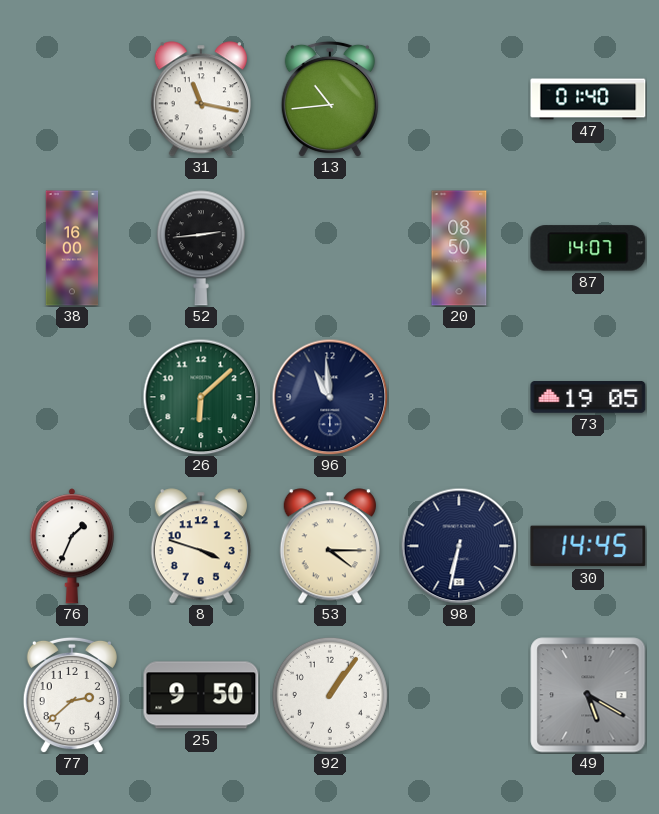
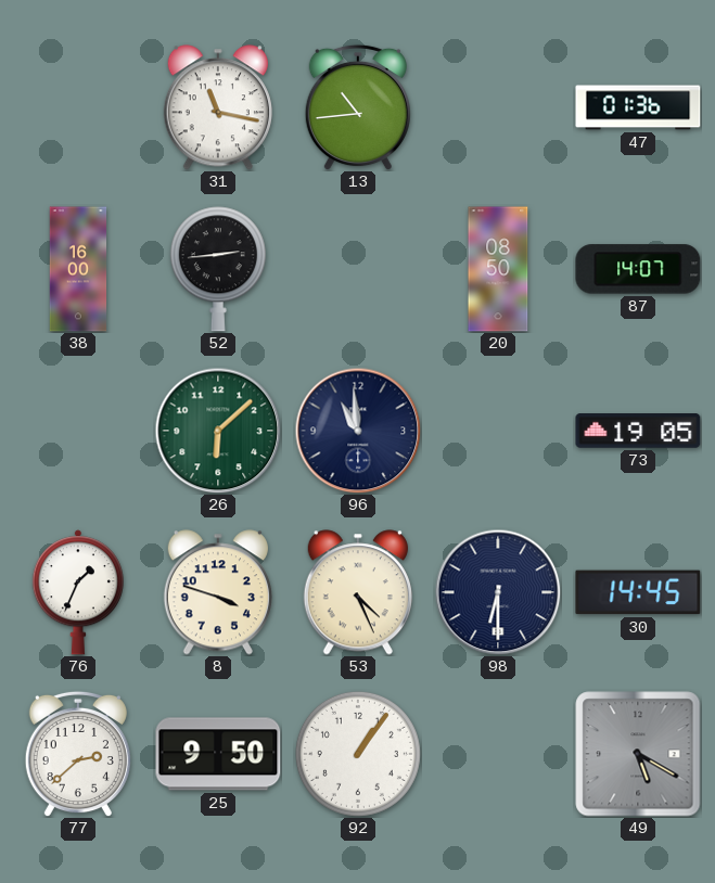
47: 01:40 -> 01:36 (638, 107)
53: 4:15 -> 4:26 (358, 592)
98: 6:32 -> 6:30 (498, 592)
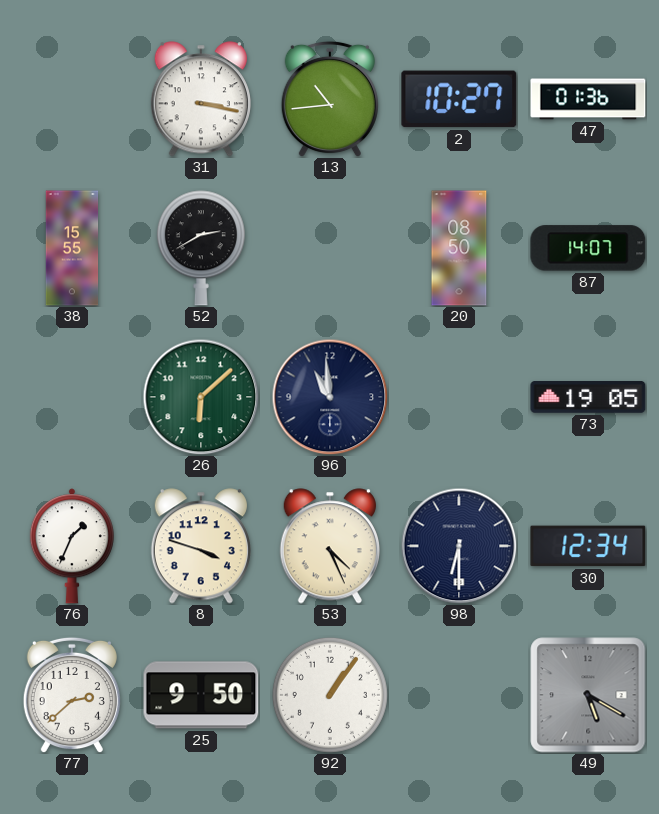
31: 11:17 -> 3:17 (201, 99)
2: none -> 10:27 (459, 99)
38: 16:00 -> 15:55 (72, 248)
52: 2:44 -> 2:40 (201, 248)
30: 14:45 -> 12:34 (588, 546)
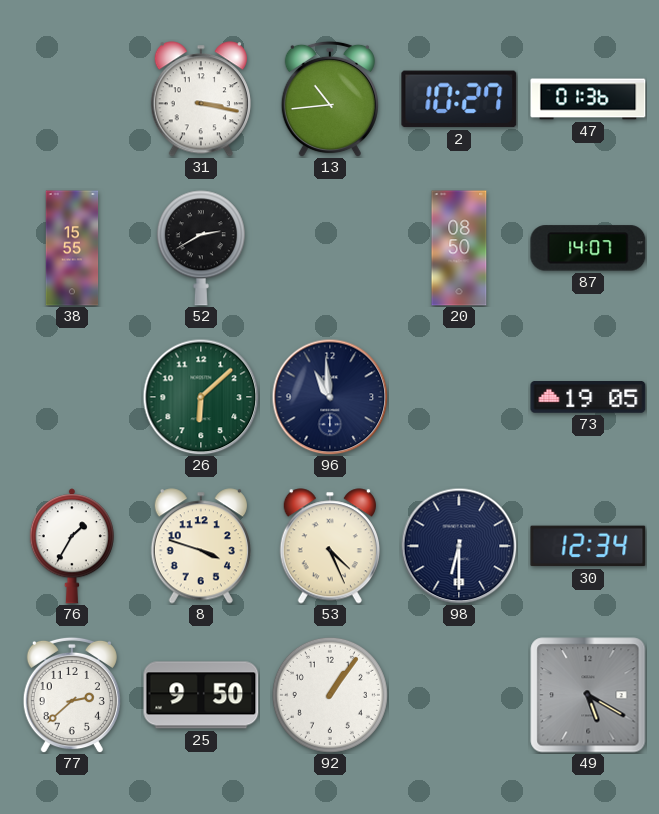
76: 1:34 -> 1:35 (72, 546)
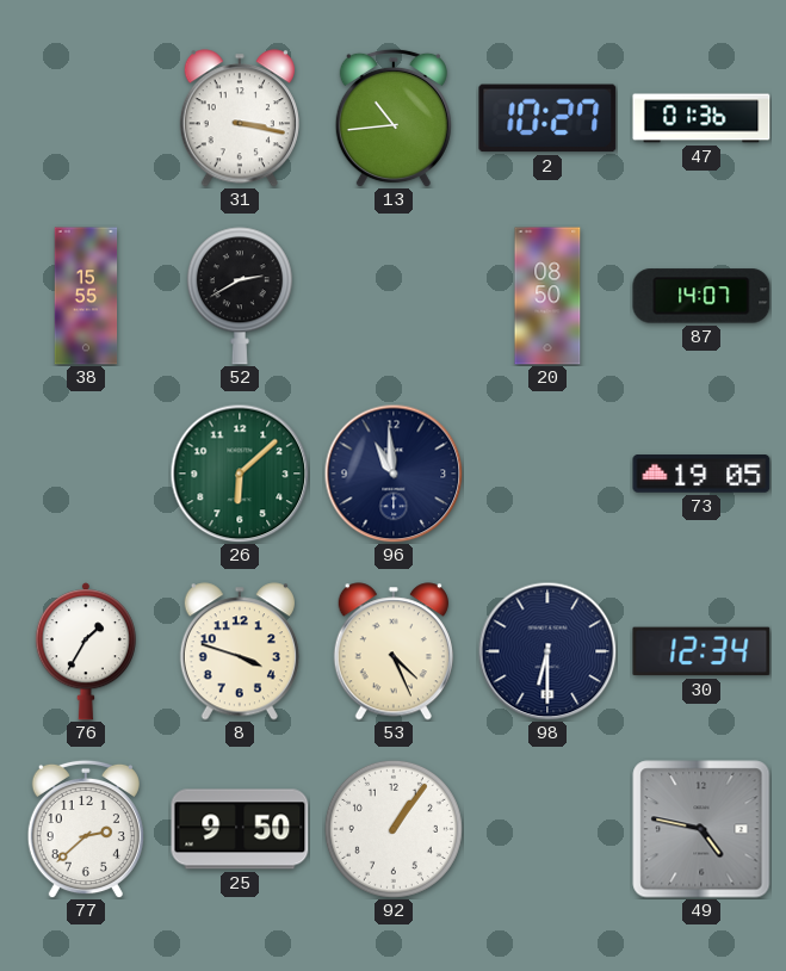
49: 5:20 -> 4:47 (701, 829)
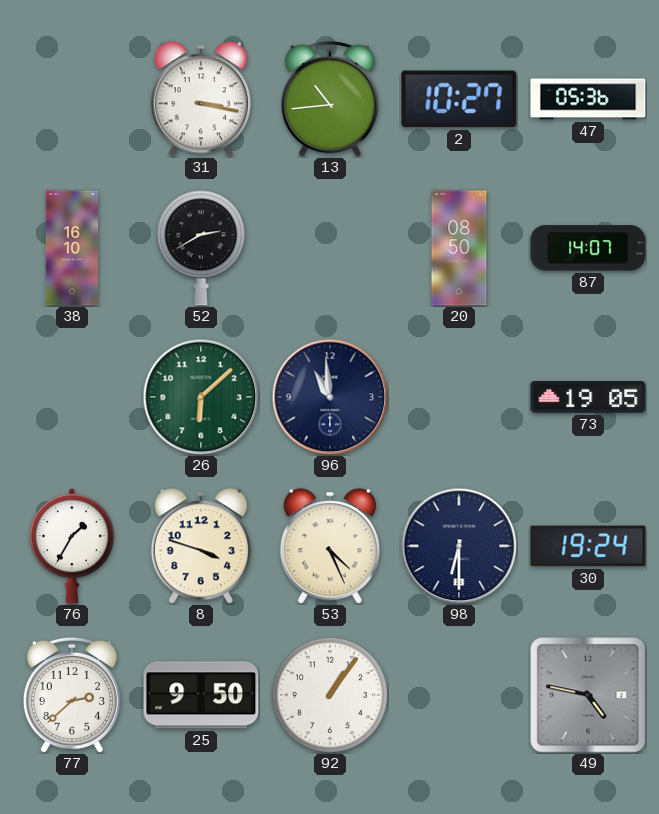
47: 01:36 -> 05:36 (588, 99)
38: 15:55 -> 16:10 (72, 248)
30: 12:34 -> 19:24 (588, 546)
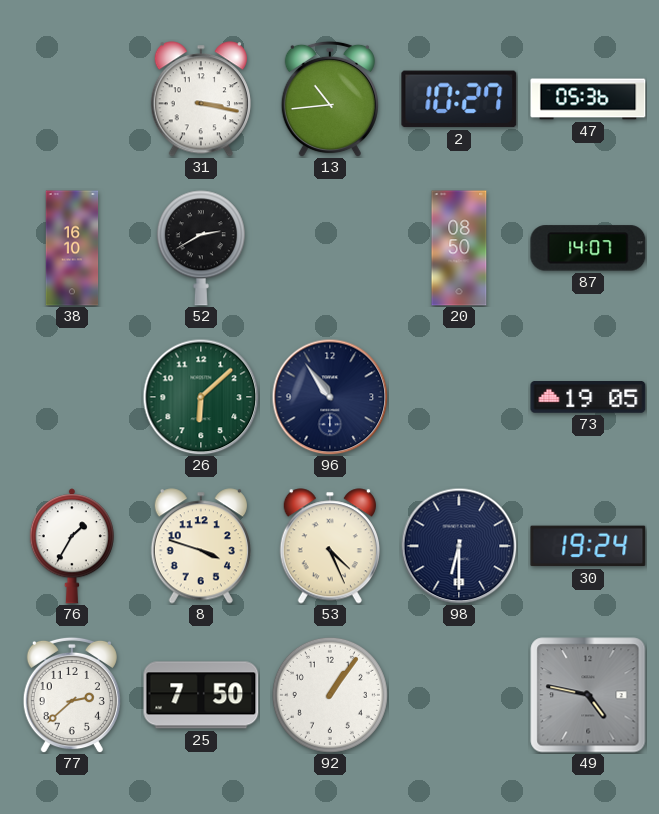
96: 10:59 -> 10:54 (330, 397)
25: 9:50 -> 7:50 (201, 695)
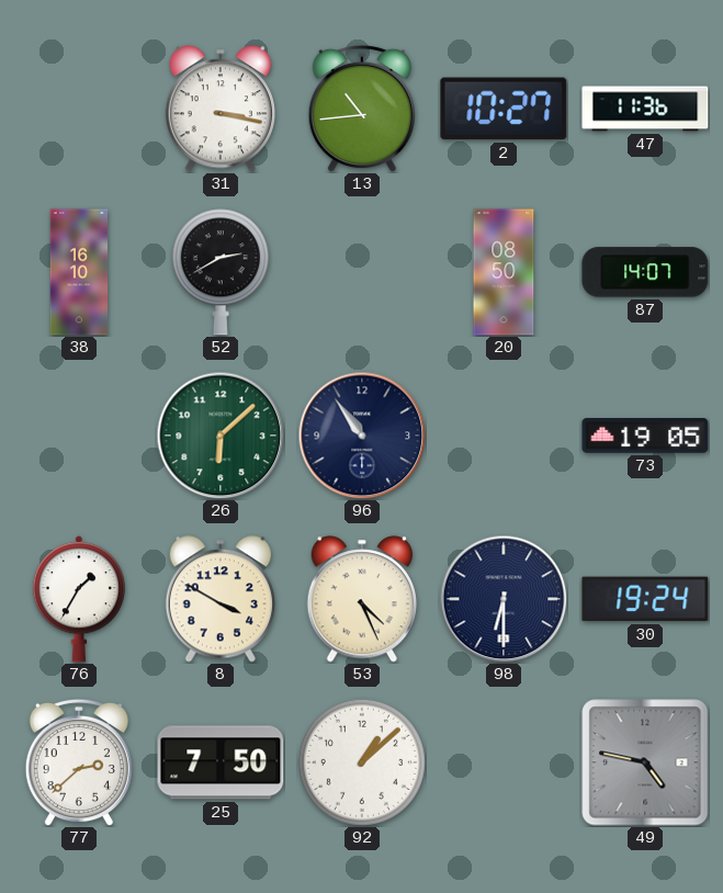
47: 05:36 -> 11:36 (645, 109)
8: 3:48 -> 3:50 (221, 599)
92: 1:06 -> 1:08 (362, 762)
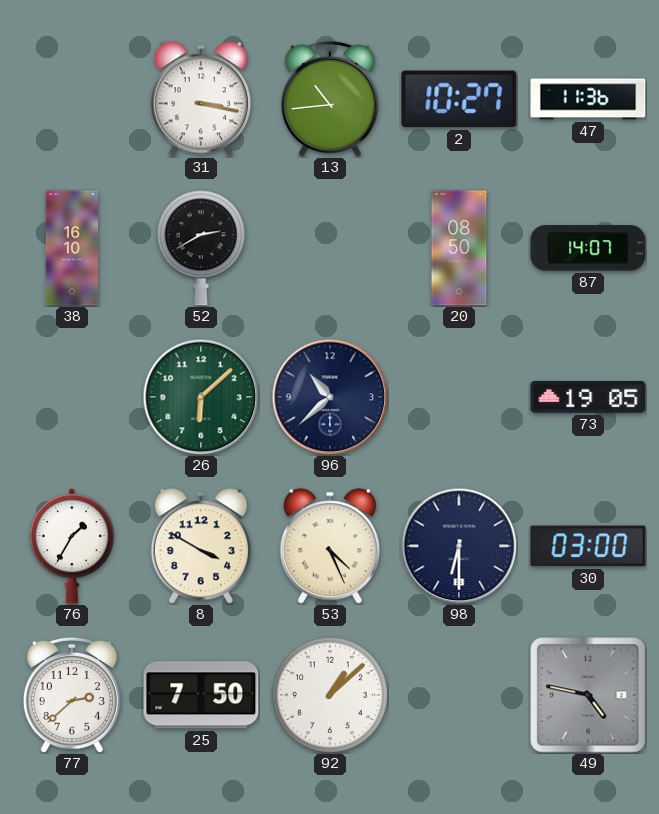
96: 10:54 -> 10:38 (330, 397)
30: 19:24 -> 03:00 (588, 546)
